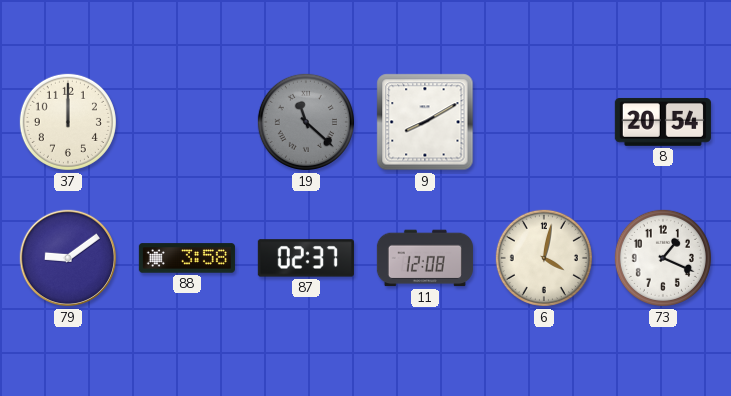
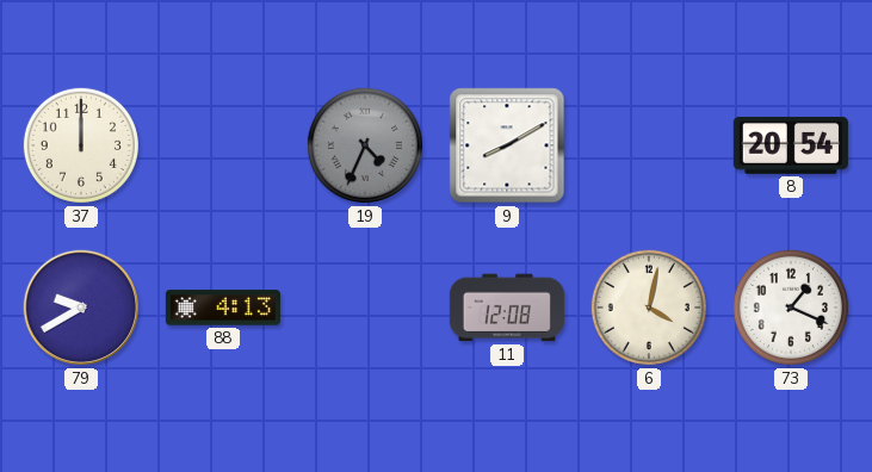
19: 11:22 -> 4:34 (365, 145)
79: 9:09 -> 9:40 (81, 308)
88: 3:58 -> 4:13 (223, 308)
87: 02:37 -> none (306, 258)
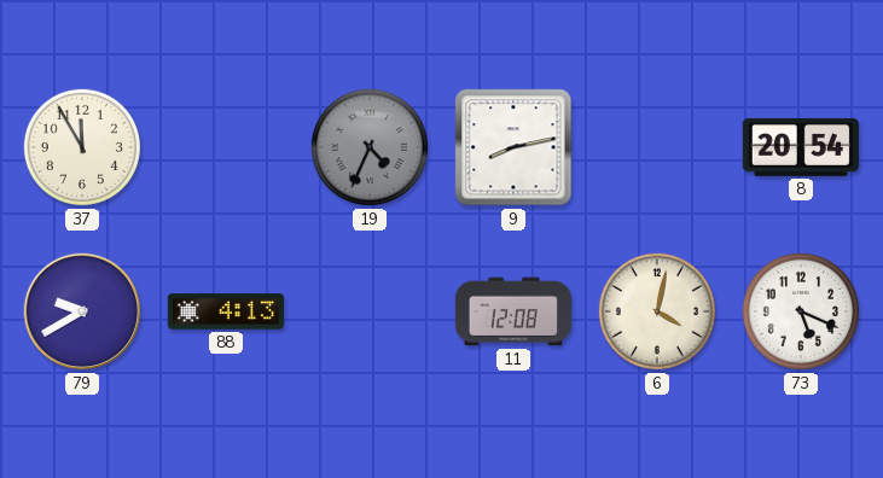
37: 12:00 -> 11:55 (82, 147)
9: 8:10 -> 8:13 (513, 147)
73: 1:19 -> 5:19 (801, 311)
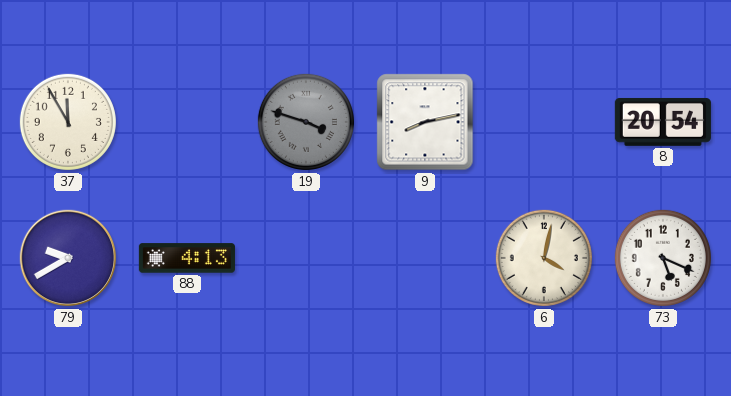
19: 4:34 -> 3:48 (306, 122)
11: 12:08 -> none (513, 311)
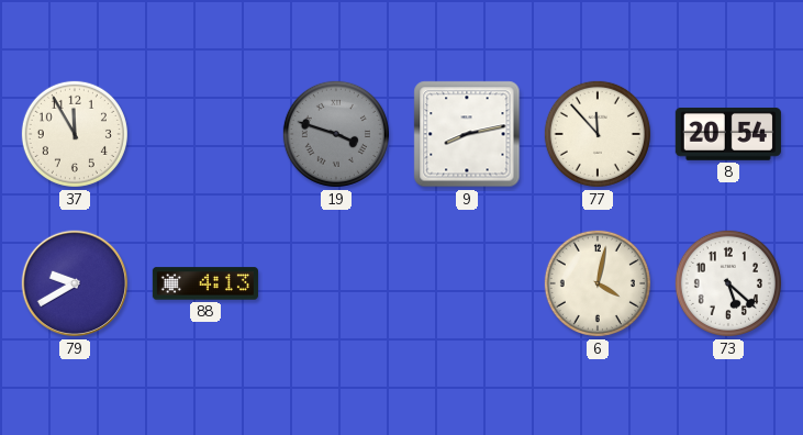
77: none -> 11:53 (598, 134)
73: 5:19 -> 5:22 (728, 283)
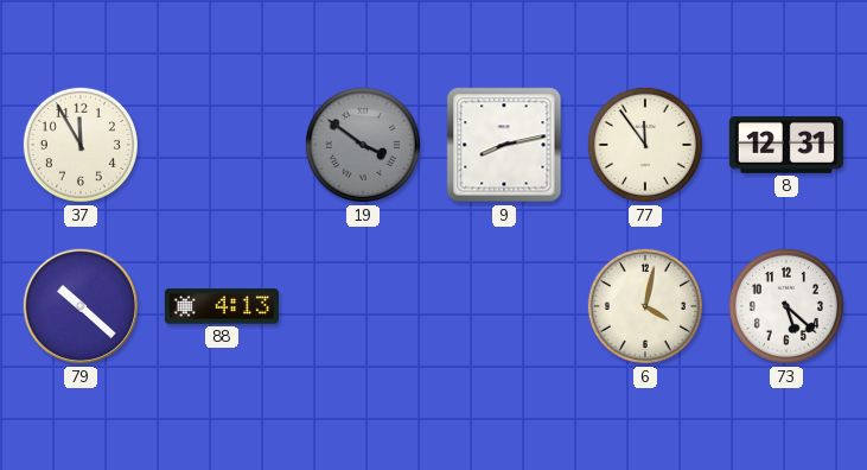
19: 3:48 -> 3:51 (363, 145)
77: 11:53 -> 11:54 (645, 145)
8: 20:54 -> 12:31 (786, 145)
79: 9:40 -> 10:22 (81, 306)
